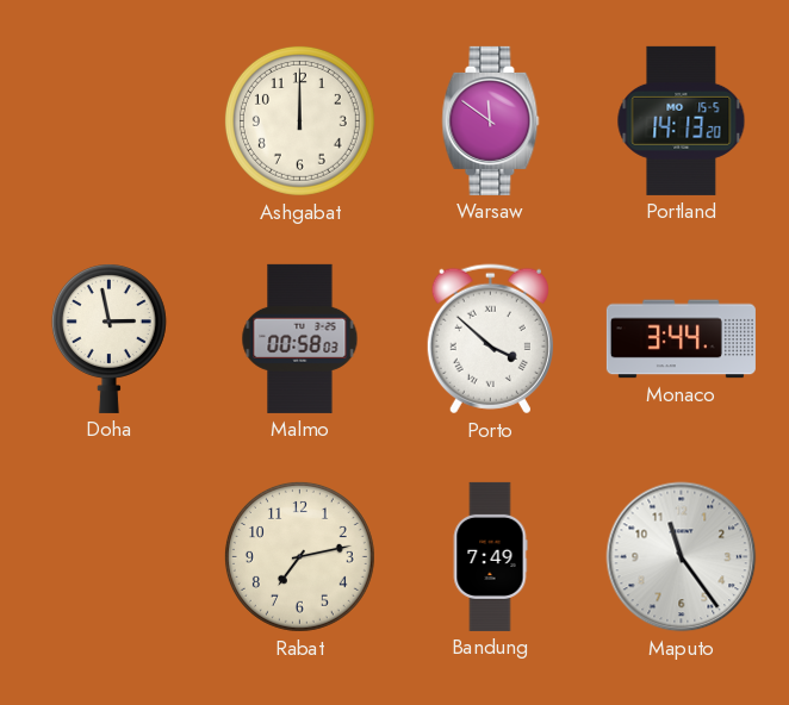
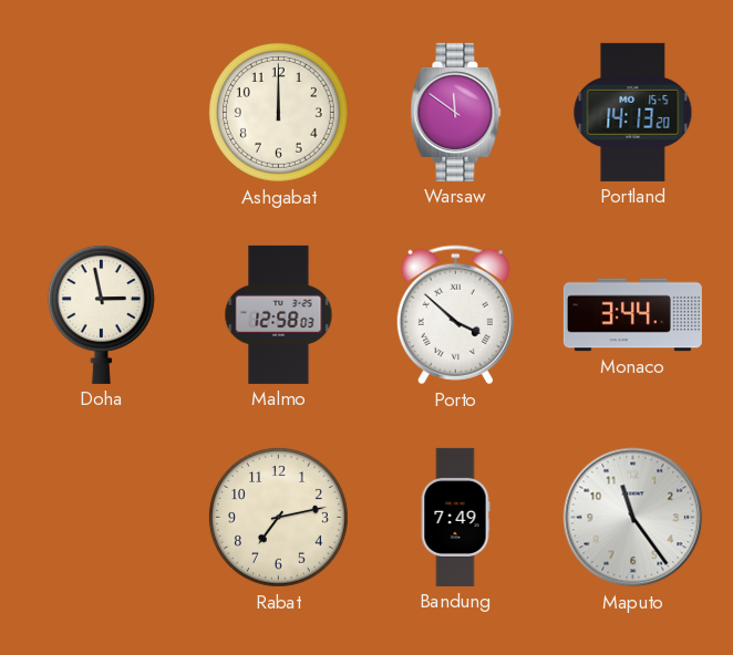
Malmo: 00:58 -> 12:58 (279, 314)
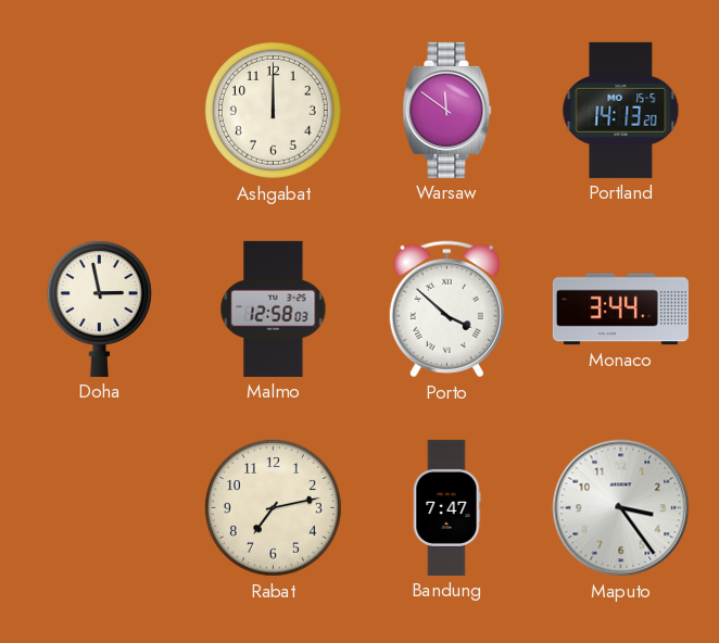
Bandung: 7:49 -> 7:47 (446, 507)
Maputo: 11:24 -> 3:24 (621, 508)
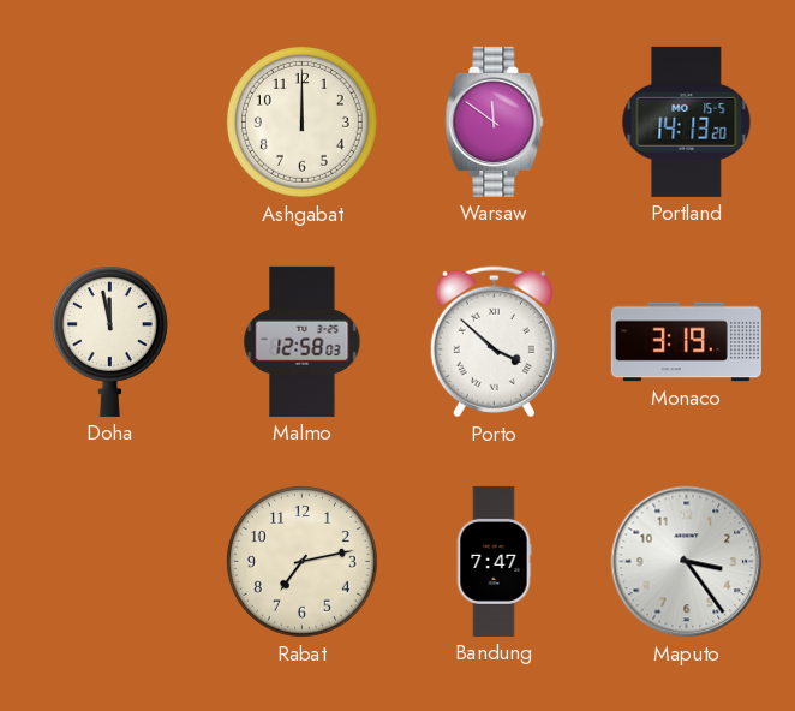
Doha: 2:58 -> 11:58 (109, 341)
Monaco: 3:44 -> 3:19 (686, 342)
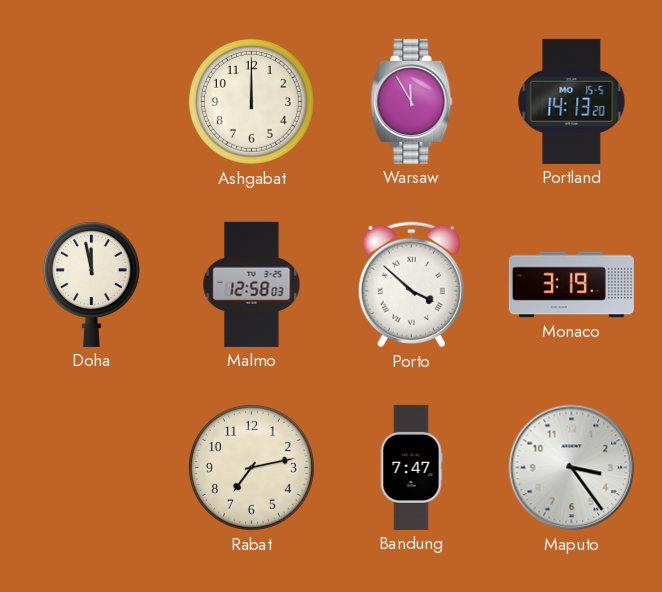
Warsaw: 11:51 -> 11:55 (412, 101)
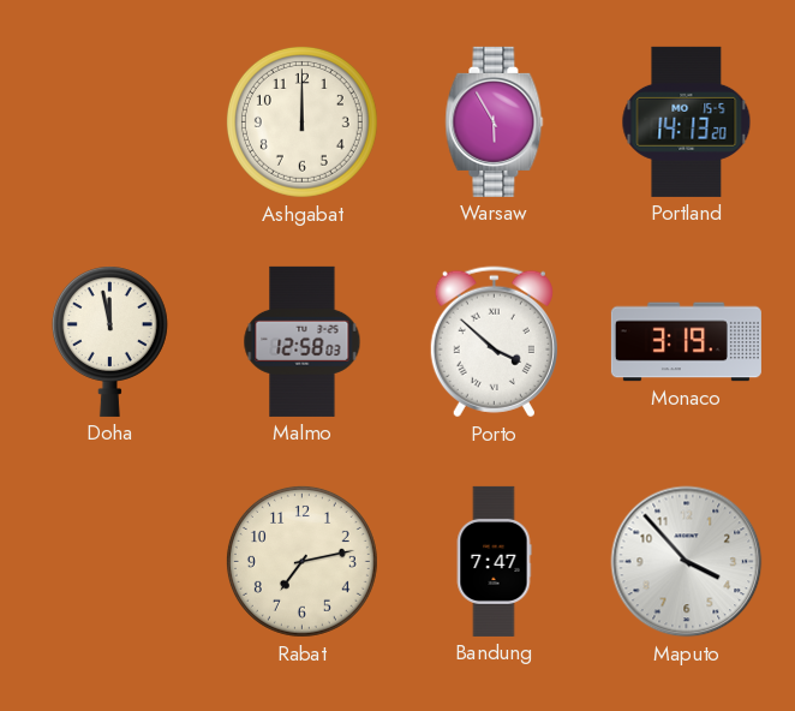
Warsaw: 11:55 -> 5:55 (495, 121)
Maputo: 3:24 -> 3:53 (687, 562)
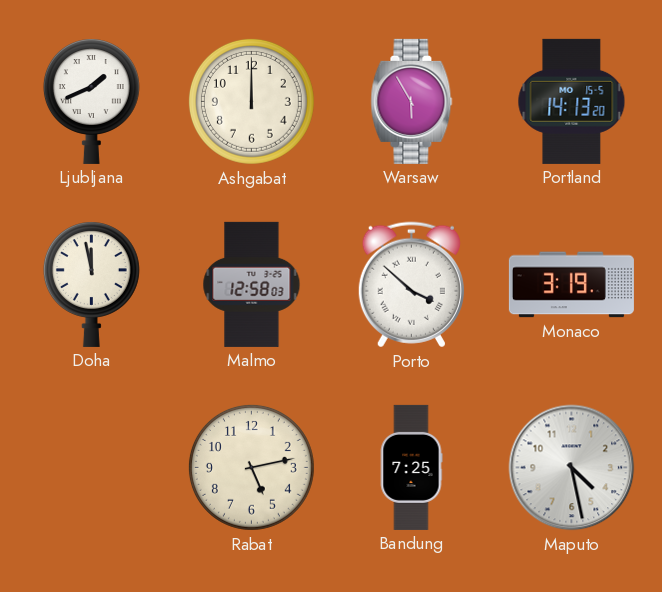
Ljubljana: none -> 1:41 (91, 101)
Rabat: 7:13 -> 5:13 (251, 467)
Bandung: 7:47 -> 7:25 (411, 467)
Maputo: 3:53 -> 4:28 (572, 468)
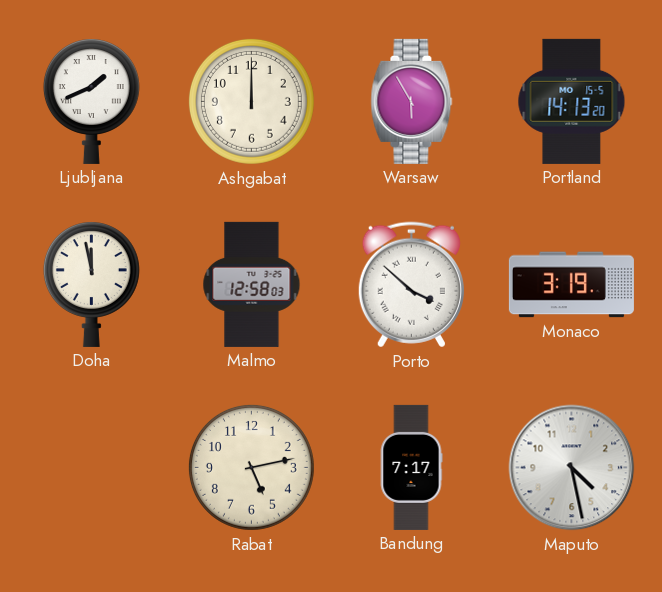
Bandung: 7:25 -> 7:17 (411, 467)
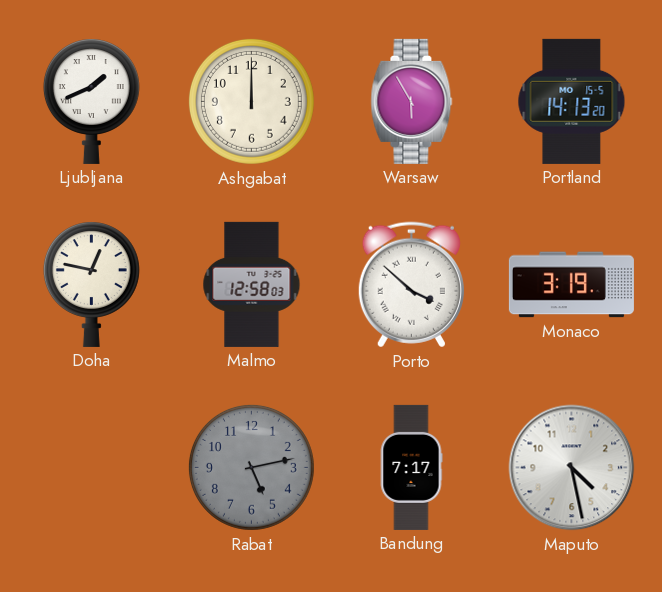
Doha: 11:58 -> 12:47 (91, 284)
Rabat dial: cream -> grey (251, 467)
